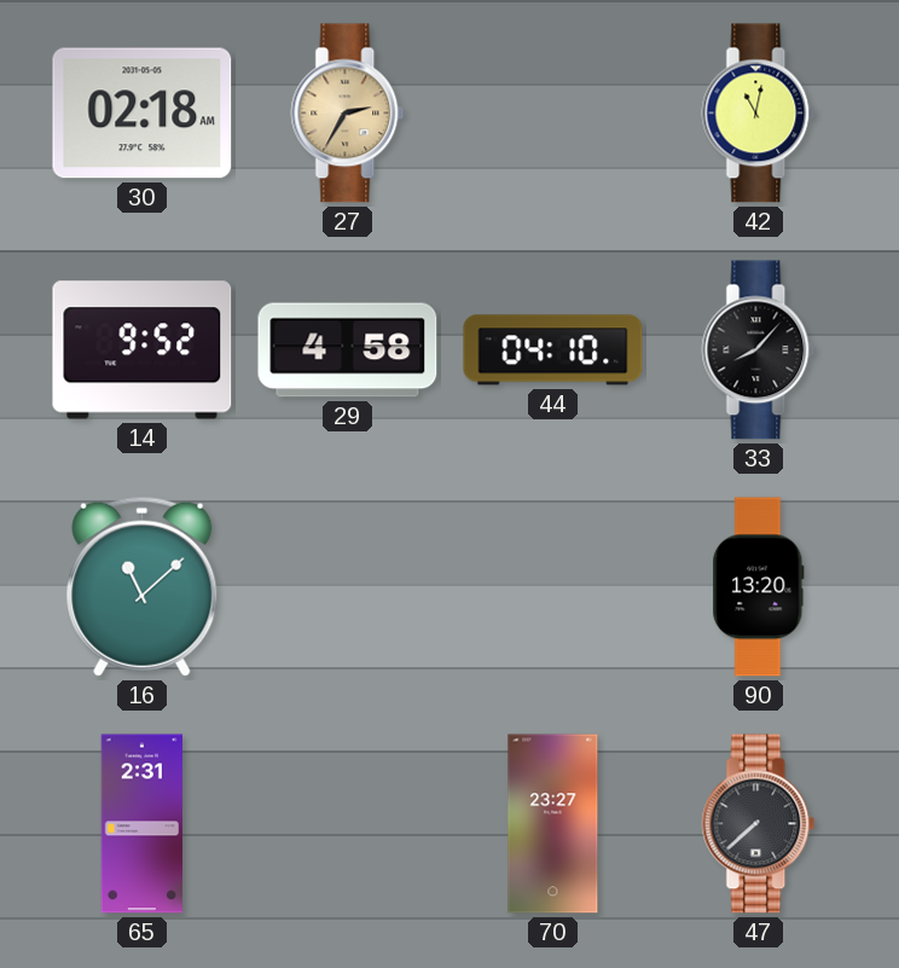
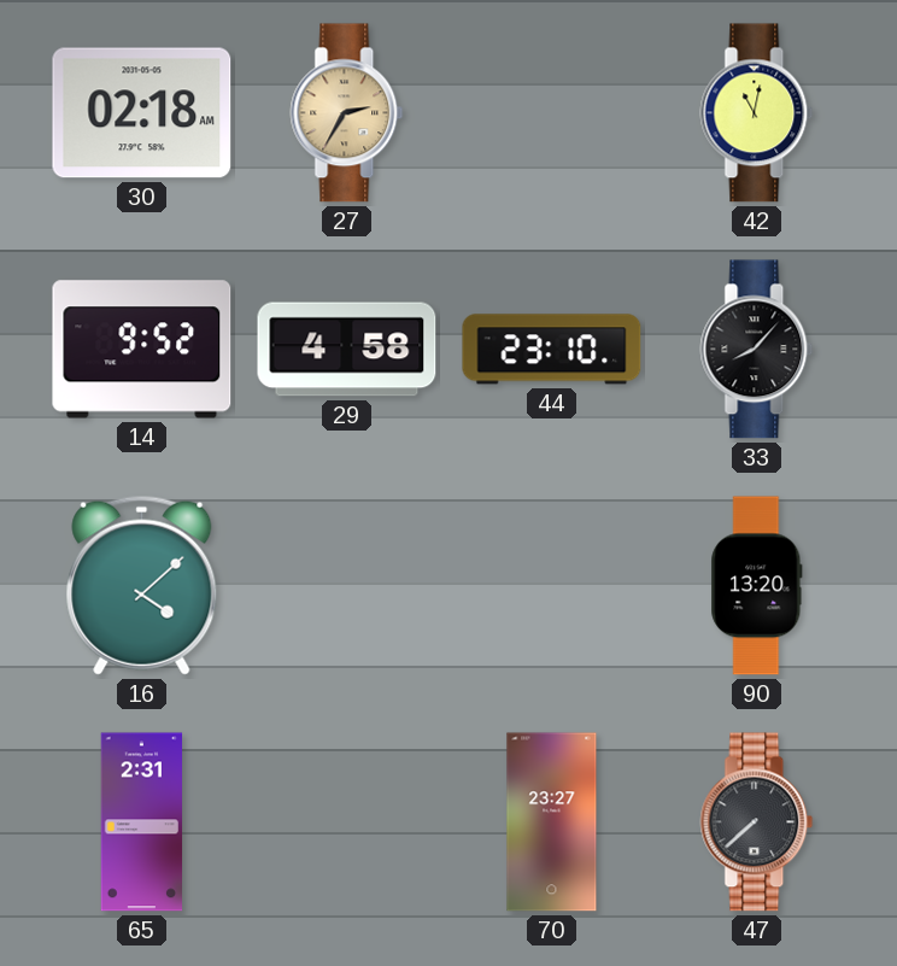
44: 04:10 -> 23:10 (552, 350)
16: 11:08 -> 4:08 (142, 585)
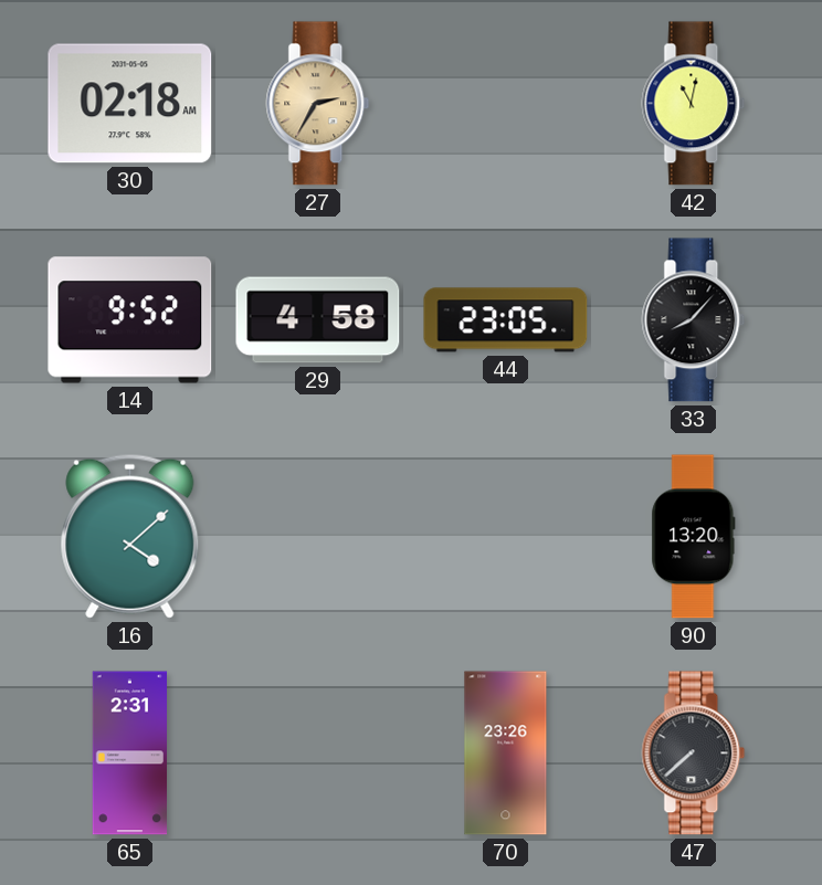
44: 23:10 -> 23:05 (506, 320)
70: 23:27 -> 23:26 (506, 754)
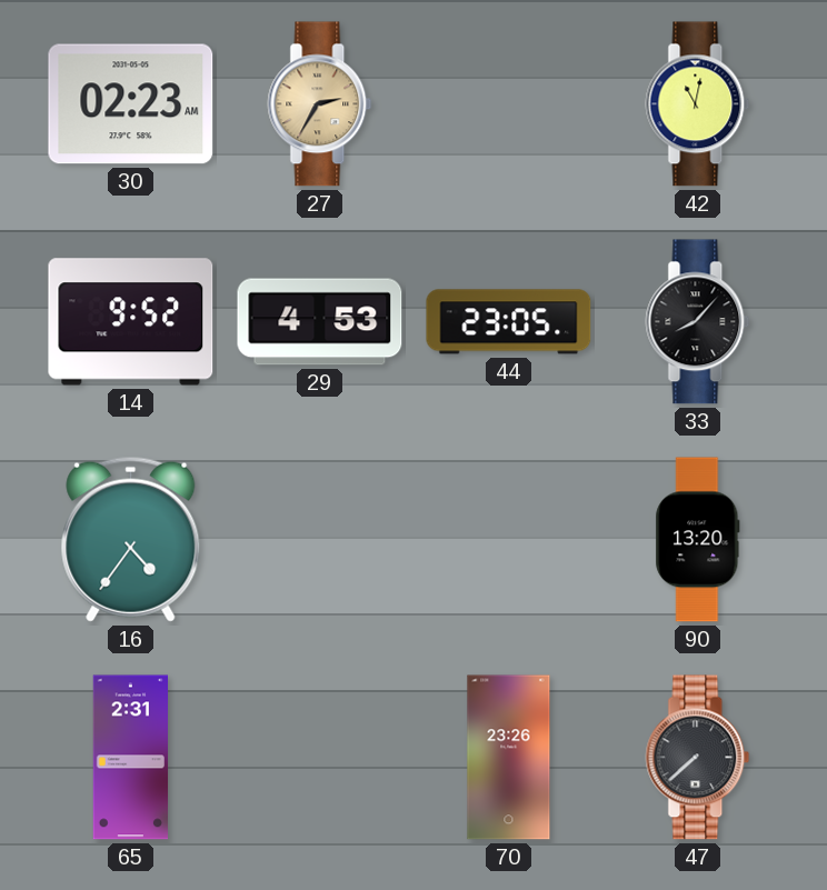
30: 02:18 -> 02:23 (131, 104)
29: 4:58 -> 4:53 (320, 322)
16: 4:08 -> 4:36 (131, 539)
